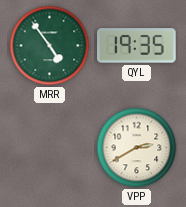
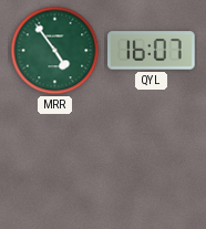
QYL: 19:35 -> 16:07 (152, 51)
VPP: 2:40 -> none (137, 148)
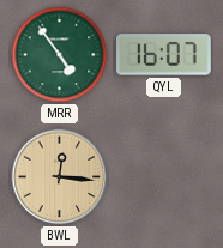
BWL: none -> 12:16 (60, 177)
